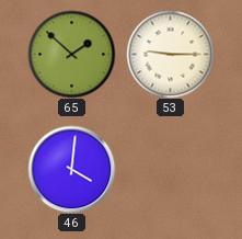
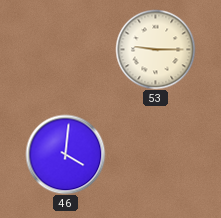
65: 1:52 -> none (71, 54)
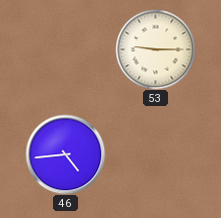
46: 4:01 -> 4:44 (65, 154)
